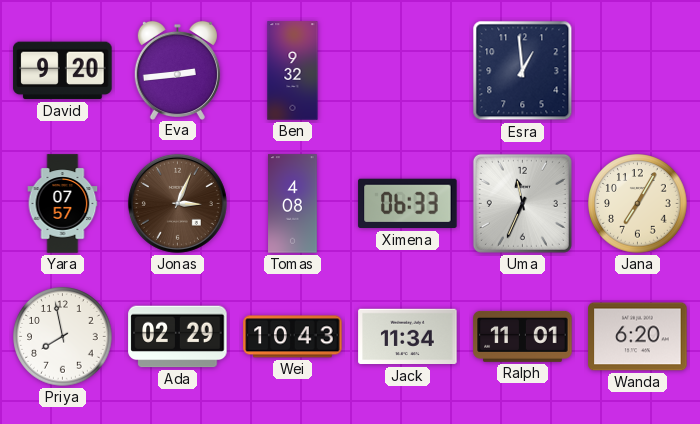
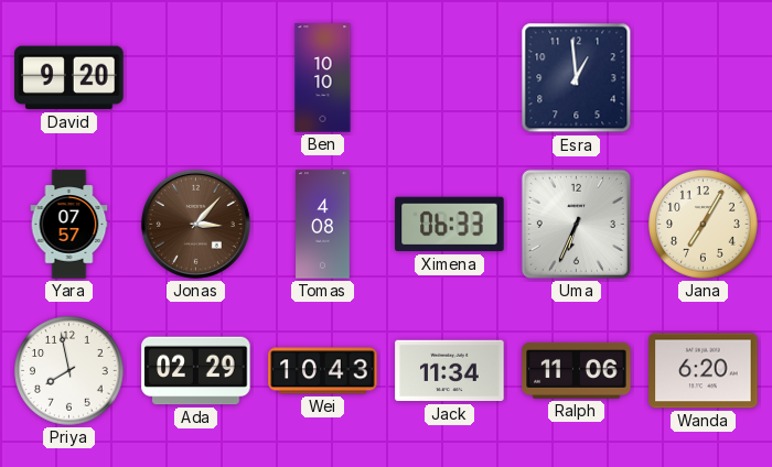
Eva: 2:44 -> none (177, 70)
Ben: 9:32 -> 10:10 (323, 78)
Jonas: 3:04 -> 3:07 (195, 224)
Uma: 11:34 -> 6:34 (576, 224)
Ralph: 11:01 -> 11:06 (577, 370)
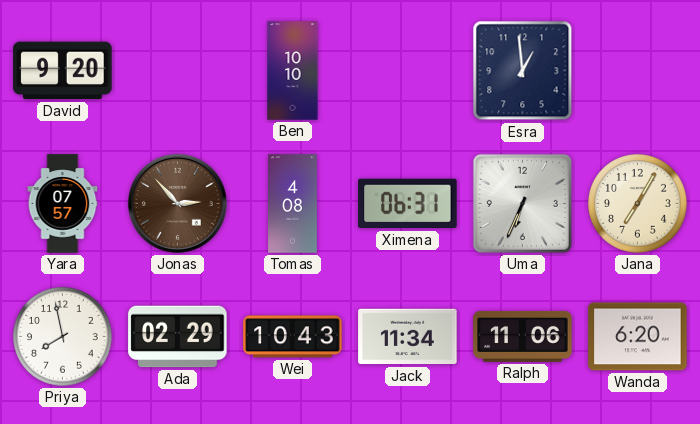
Jonas: 3:07 -> 2:53 (177, 203)
Ximena: 06:33 -> 06:31 (408, 204)
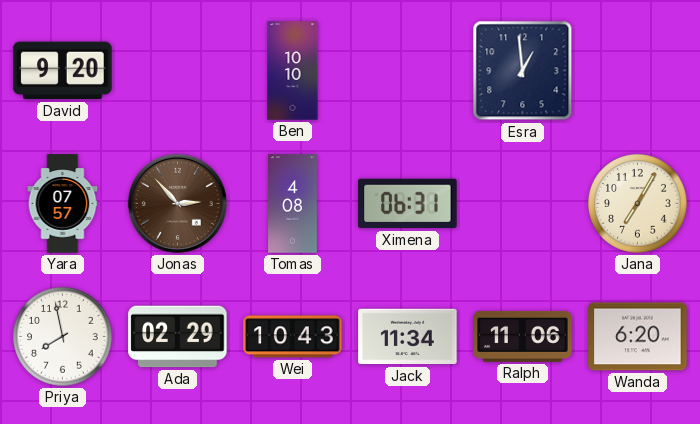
Uma: 6:34 -> none (522, 203)
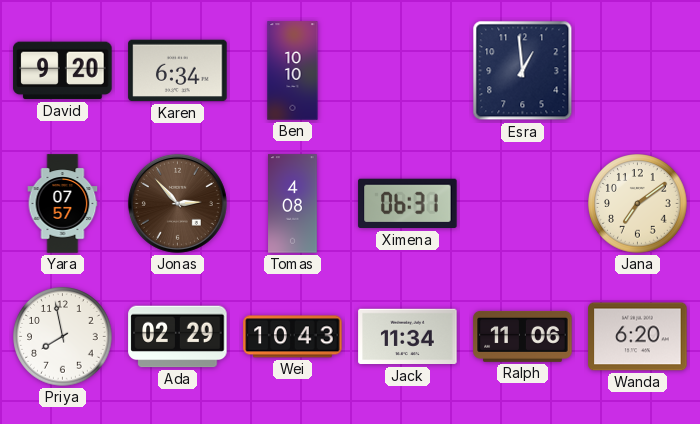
Karen: none -> 6:34 (178, 71)
Jana: 7:05 -> 7:09 (638, 204)
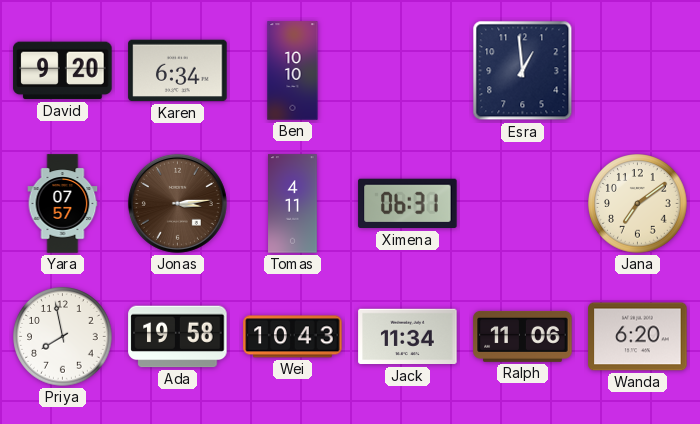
Jonas: 2:53 -> 3:14 (177, 203)
Tomas: 4:08 -> 4:11 (293, 204)
Ada: 02:29 -> 19:58 (178, 337)
